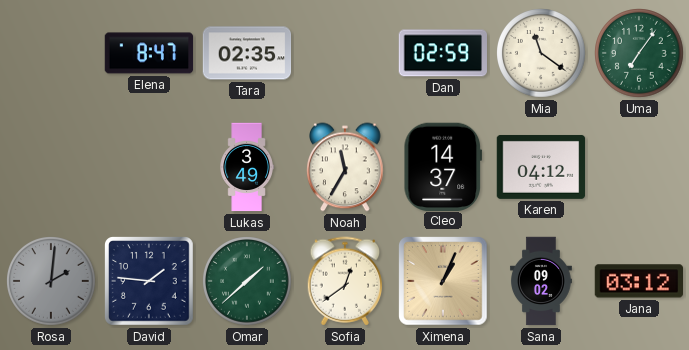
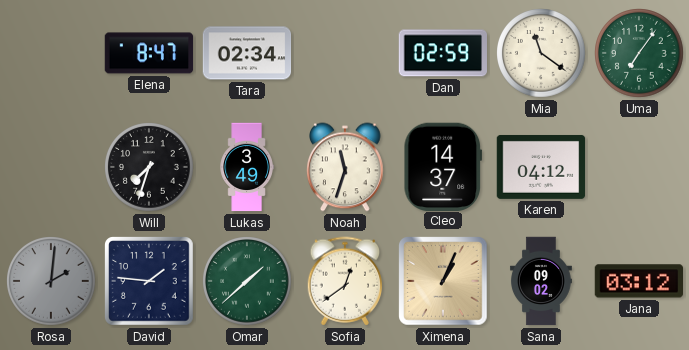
Tara: 02:35 -> 02:34 (247, 53)
Will: none -> 7:33 (149, 167)
Noah: 11:35 -> 11:33 (345, 167)
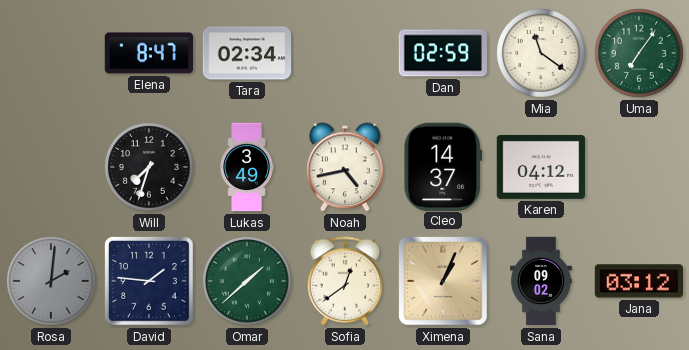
Noah: 11:33 -> 4:43 (345, 167)
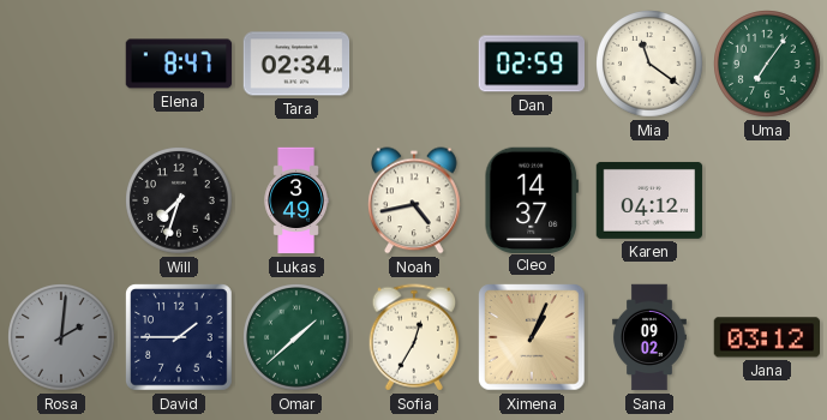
David: 1:46 -> 1:45 (180, 338)
Sofia: 12:39 -> 12:35 (414, 337)
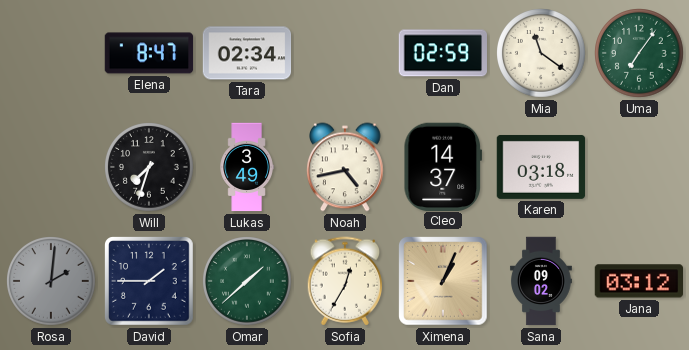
Karen: 04:12 -> 03:18 (541, 167)
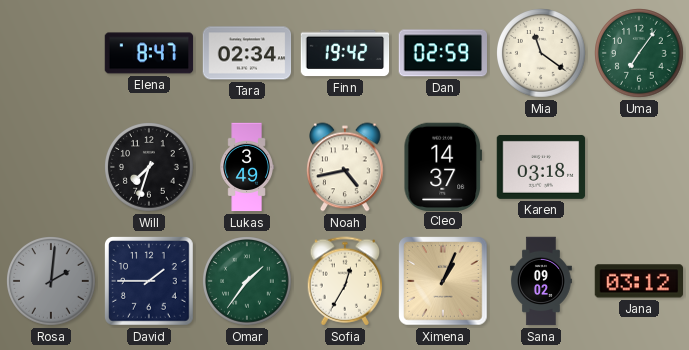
Finn: none -> 19:42 (345, 53)
Omar: 1:38 -> 1:36 (247, 281)
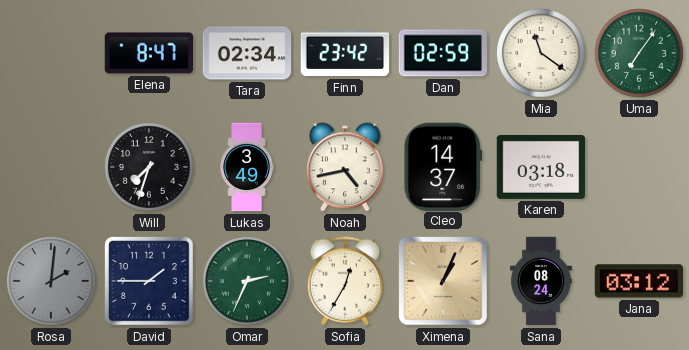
Finn: 19:42 -> 23:42 (345, 53)
Omar: 1:36 -> 2:34 (247, 281)
Sana: 09:02 -> 08:24 (541, 281)
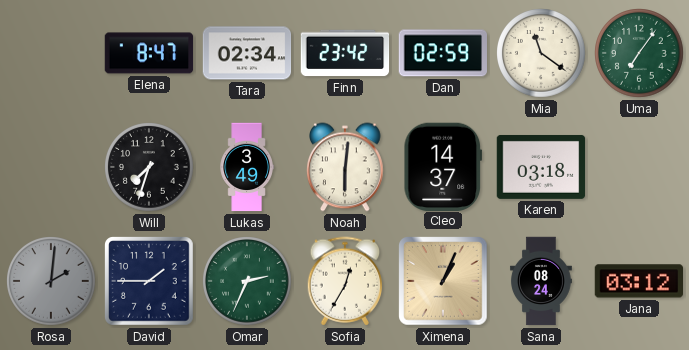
Noah: 4:43 -> 6:01 (345, 167)
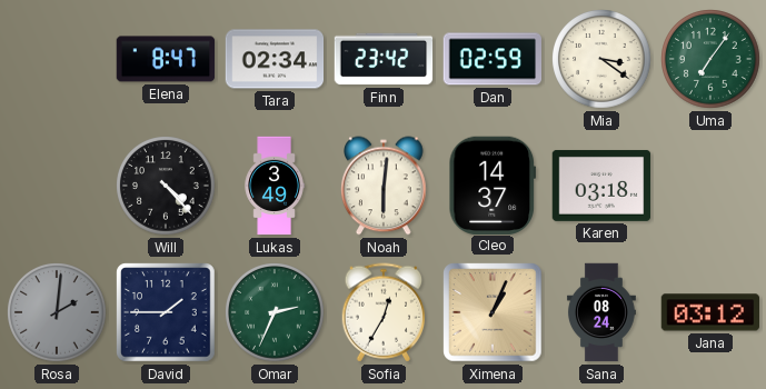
Mia: 11:21 -> 3:21 (601, 59)
Will: 7:33 -> 4:23 (166, 186)
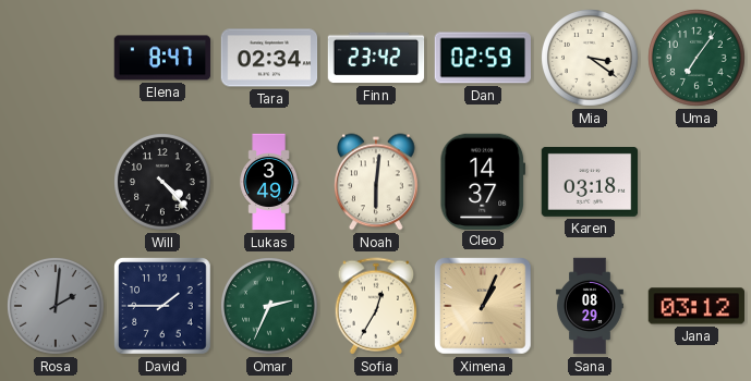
Sana: 08:24 -> 08:29 (590, 306)
